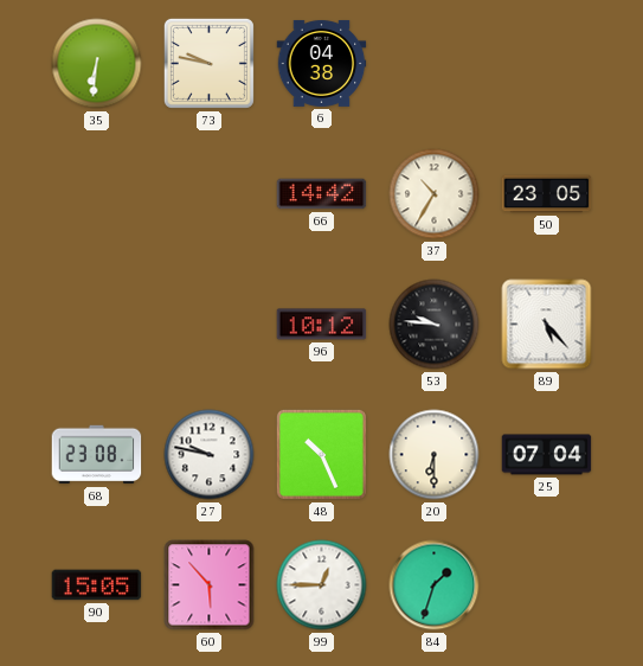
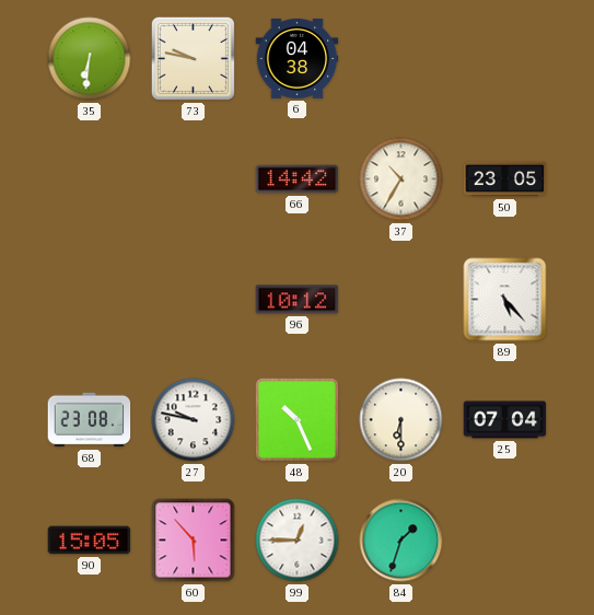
53: 9:46 -> none (435, 325)
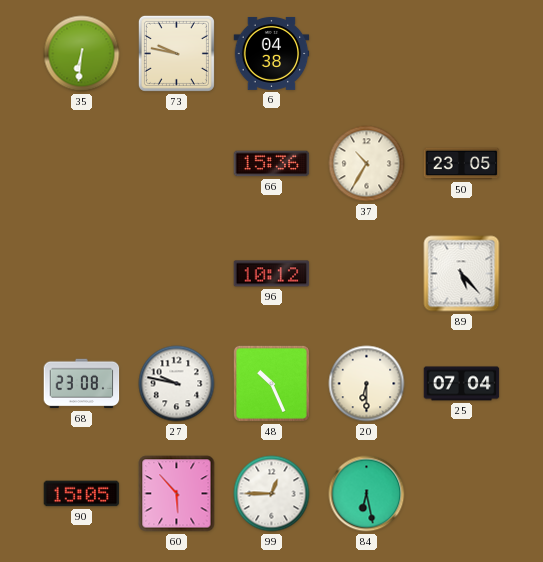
66: 14:42 -> 15:36 (272, 164)
84: 1:33 -> 6:28 (367, 494)
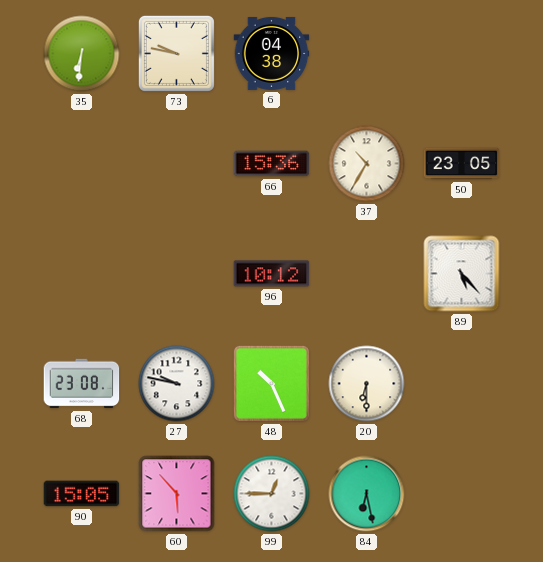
25: 07:04 -> none (462, 384)
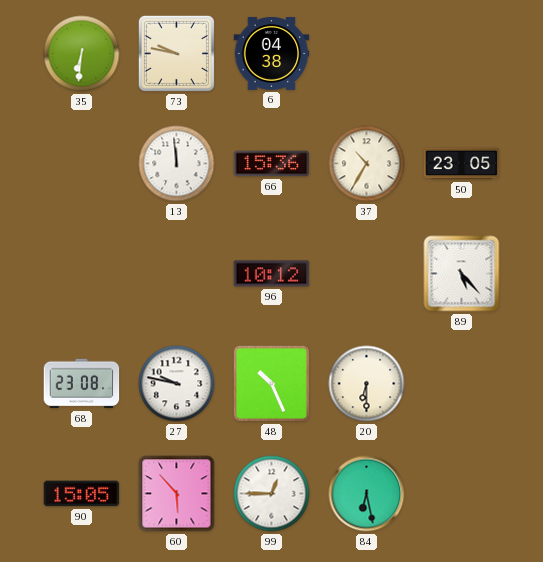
13: none -> 11:59 (177, 164)
